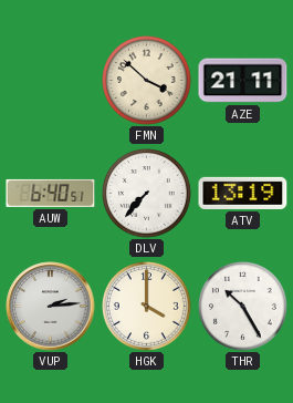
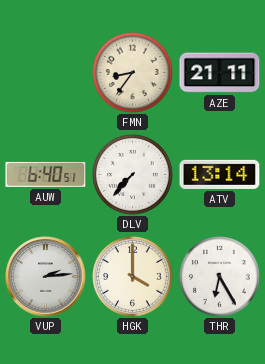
FMN: 3:52 -> 8:36 (133, 73)
ATV: 13:19 -> 13:14 (220, 174)
THR: 10:25 -> 6:25 (220, 277)
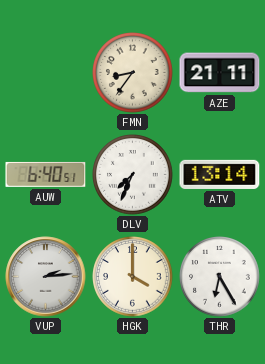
DLV: 7:37 -> 7:34 (133, 175)
